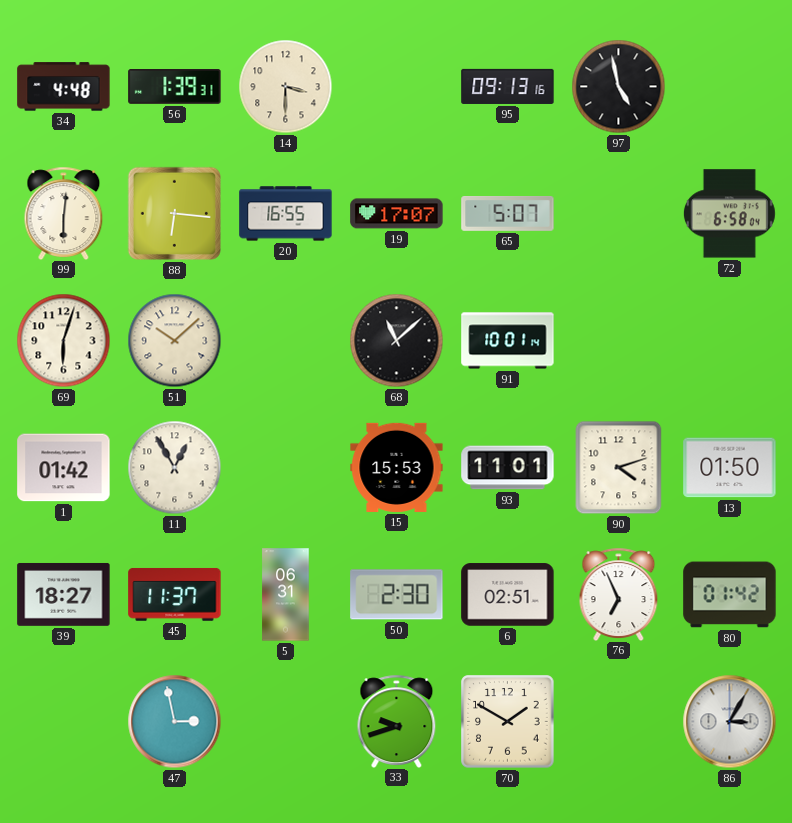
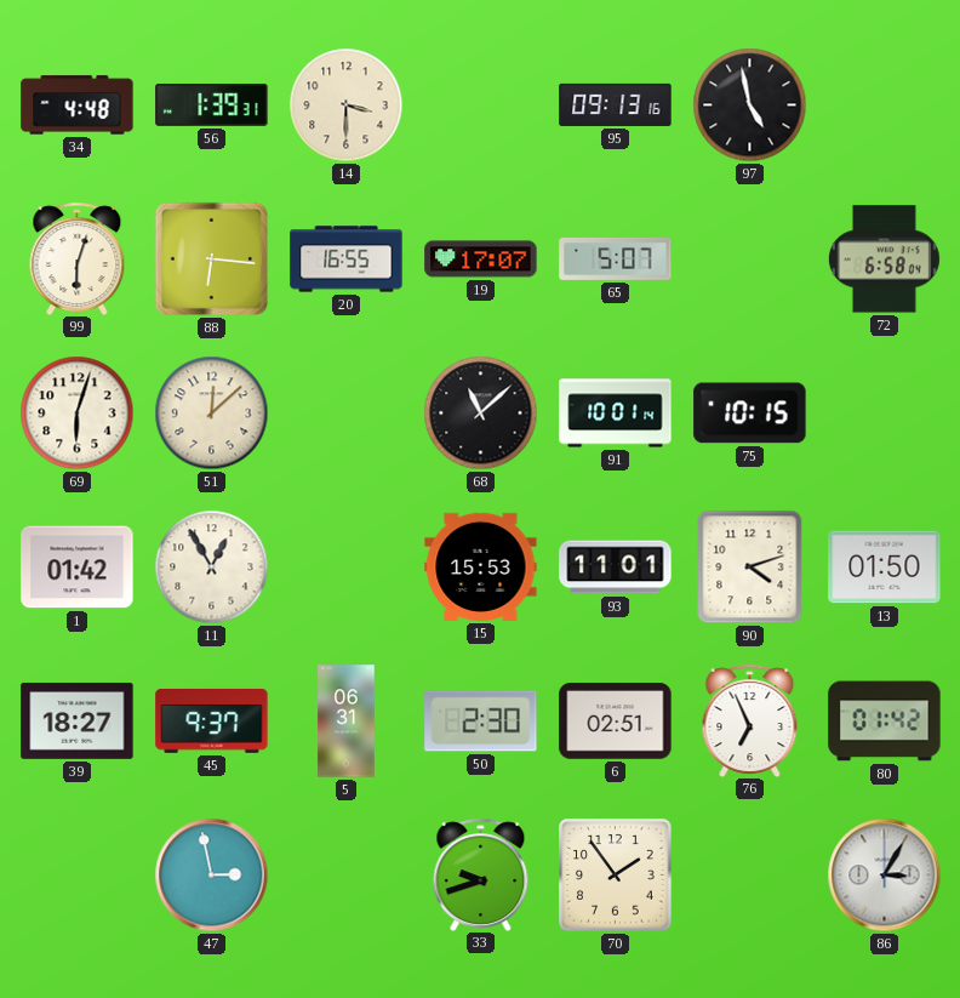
99: 6:01 -> 6:03 (78, 258)
51: 10:08 -> 12:08 (212, 414)
75: none -> 10:15 (750, 414)
45: 11:37 -> 9:37 (212, 720)
70: 1:50 -> 1:54 (616, 876)
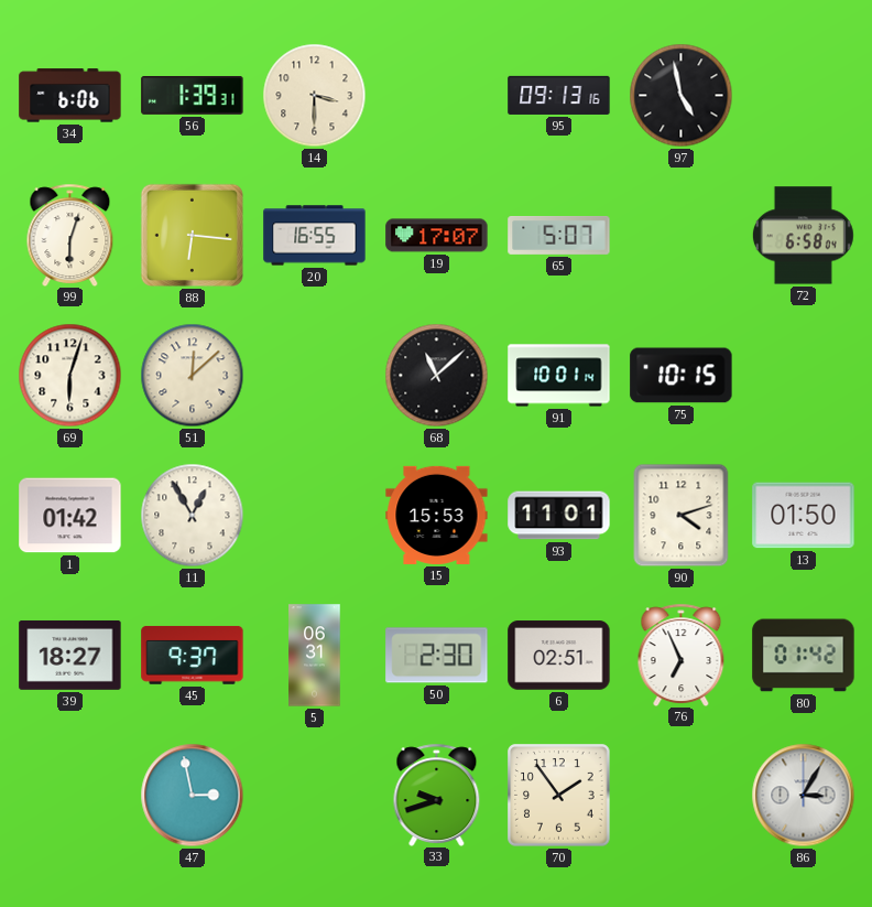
34: 4:48 -> 6:06 (70, 96)
